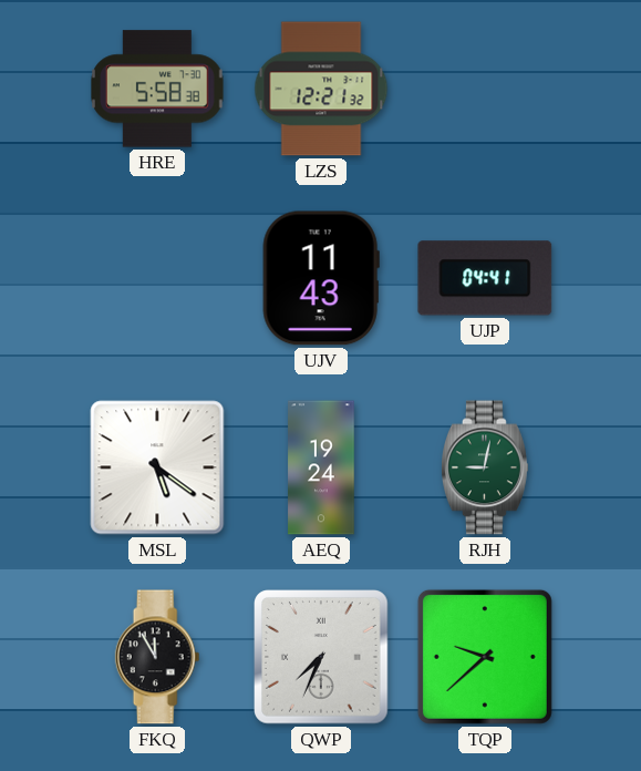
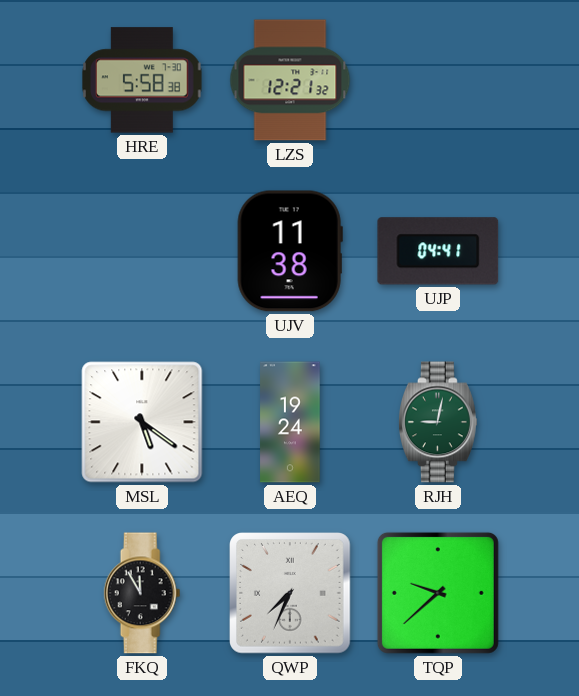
UJV: 11:43 -> 11:38 (290, 251)
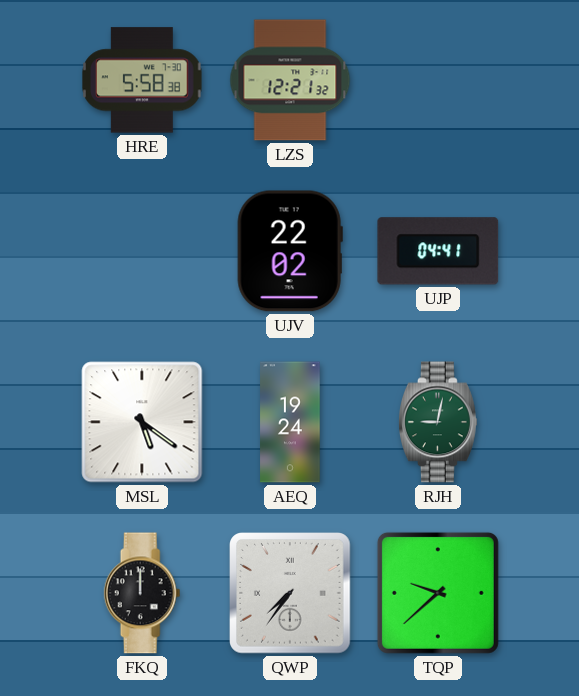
UJV: 11:38 -> 22:02 (290, 251)
FKQ: 11:55 -> 12:00 (142, 593)
QWP: 7:34 -> 7:36 (291, 594)
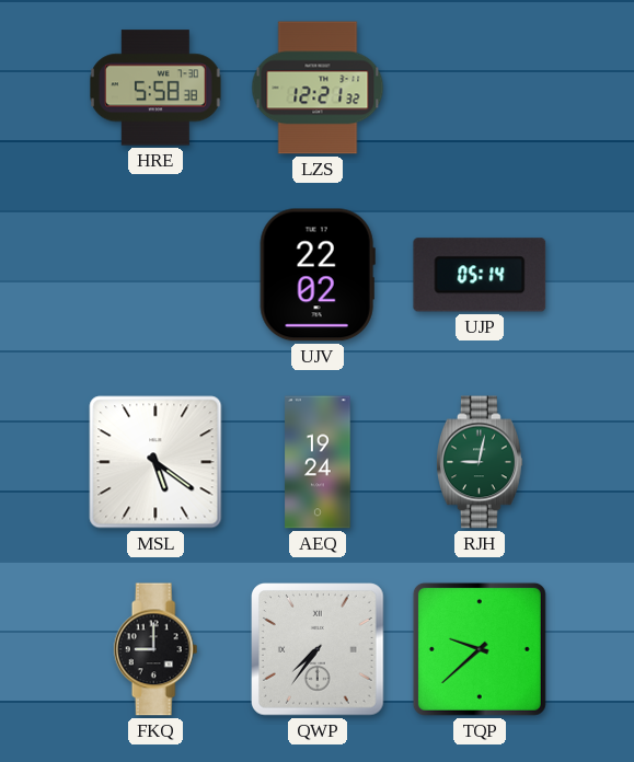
UJP: 04:41 -> 05:14 (480, 275)
FKQ: 12:00 -> 9:00 (155, 649)
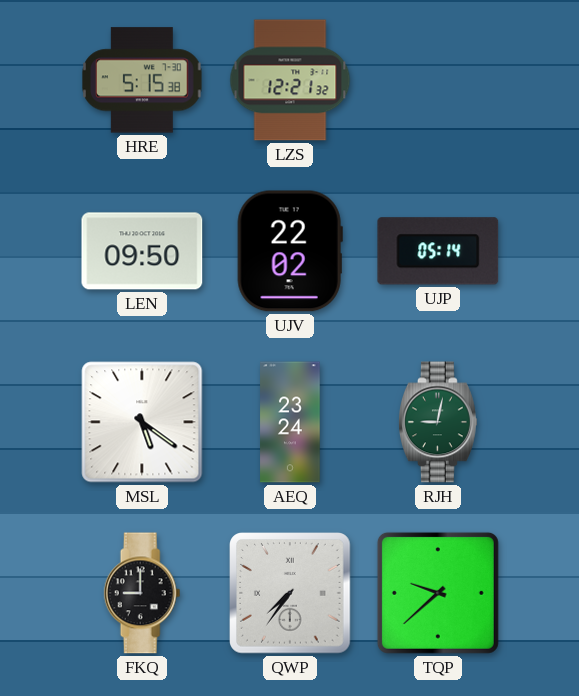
HRE: 5:58 -> 5:15 (143, 80)
LEN: none -> 09:50 (142, 251)
AEQ: 19:24 -> 23:24 (290, 422)
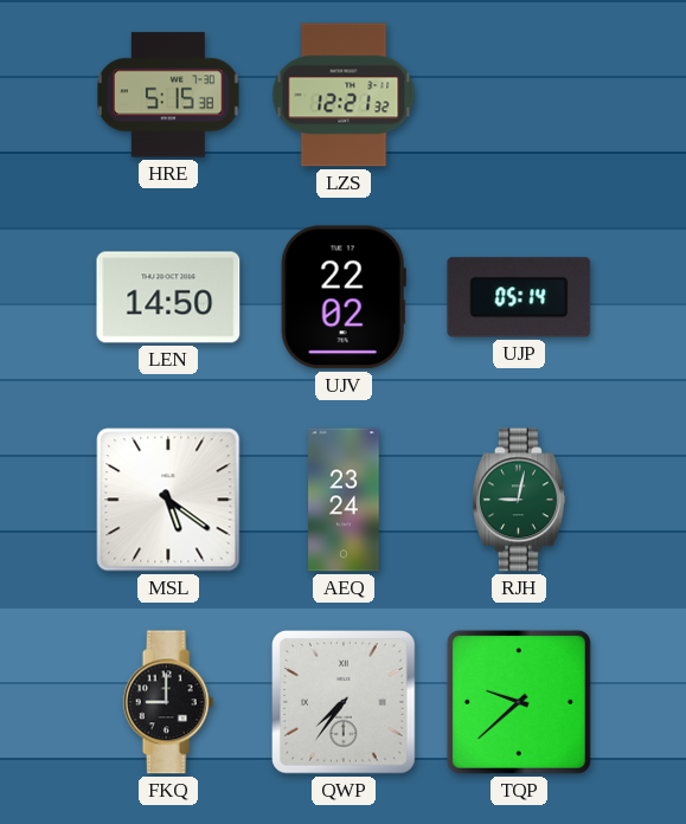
LEN: 09:50 -> 14:50 (168, 297)
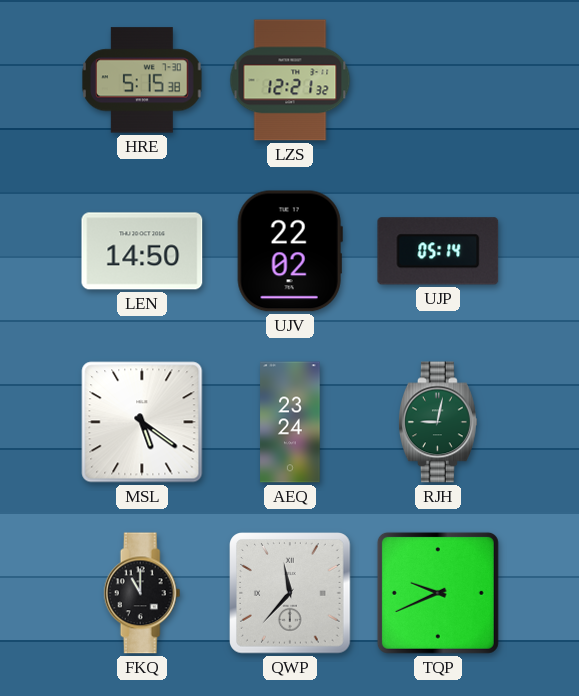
FKQ: 9:00 -> 11:00 (142, 593)
QWP: 7:36 -> 11:37 (291, 594)
TQP: 9:38 -> 9:41 (438, 593)
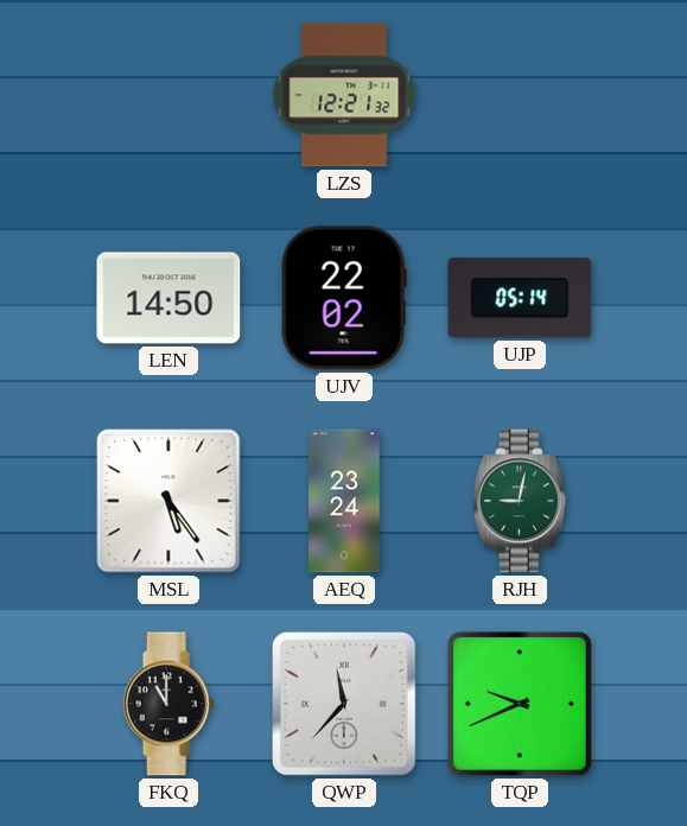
HRE: 5:15 -> none (143, 80)
MSL: 5:21 -> 5:24 (168, 501)
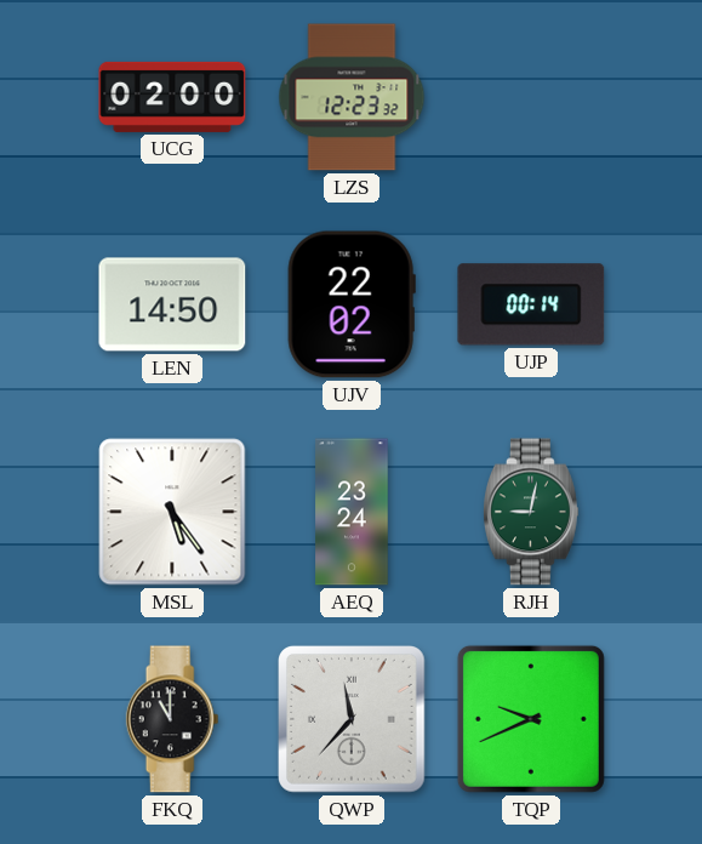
UCG: none -> 02:00 (172, 97)
LZS: 12:21 -> 12:23 (352, 97)
UJP: 05:14 -> 00:14 (531, 304)
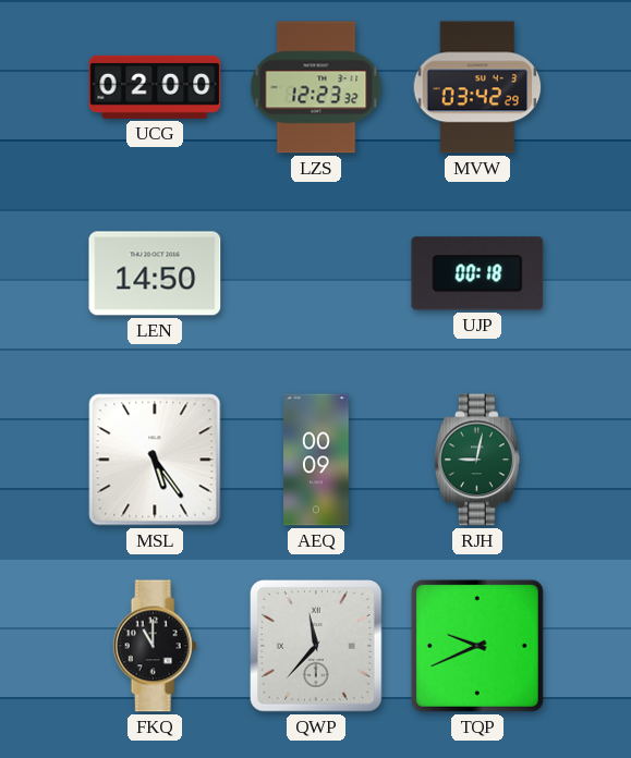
MVW: none -> 03:42 (477, 87)
UJV: 22:02 -> none (352, 304)
UJP: 00:14 -> 00:18 (477, 273)
AEQ: 23:24 -> 00:09 (316, 460)
